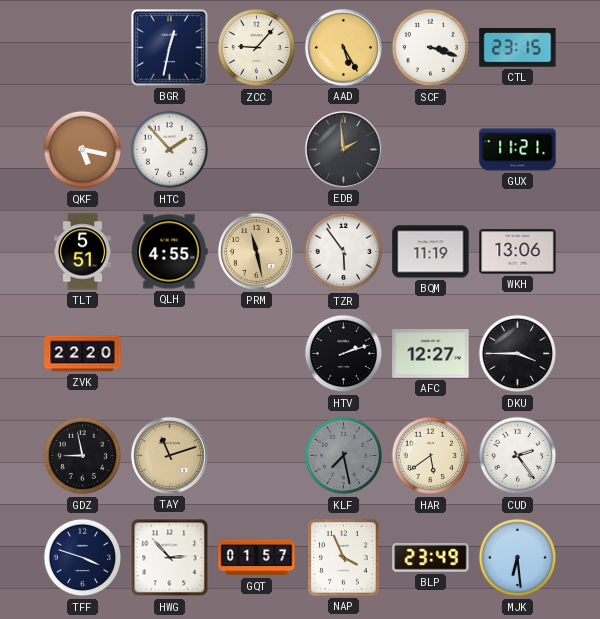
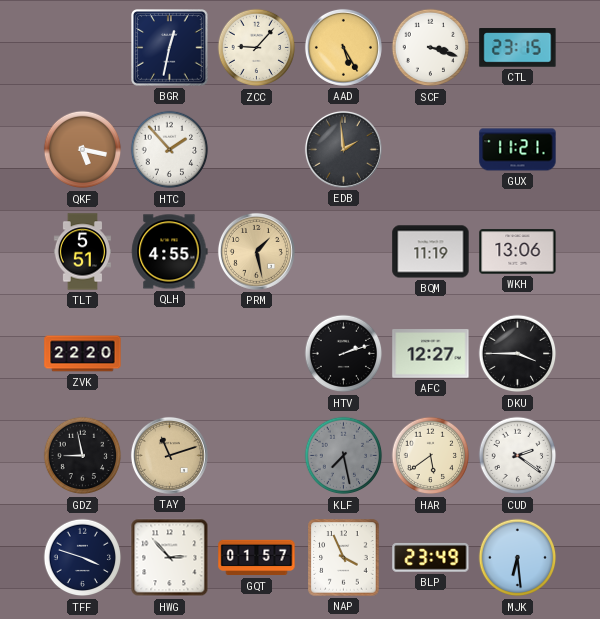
PRM: 11:28 -> 1:28 (256, 251)
TZR: 5:54 -> none (344, 252)
CUD: 2:24 -> 2:21 (518, 456)
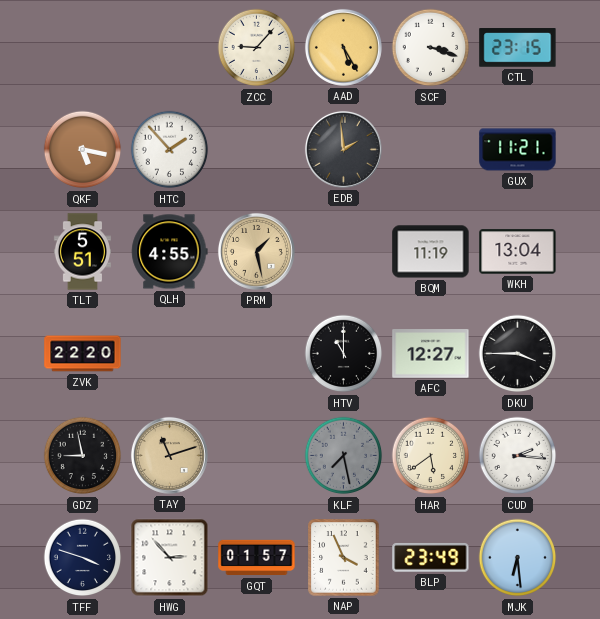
BGR: 12:32 -> none (170, 48)
WKH: 13:06 -> 13:04 (518, 252)
HTV: 2:12 -> 11:00 (344, 354)
CUD: 2:21 -> 2:16 (518, 456)
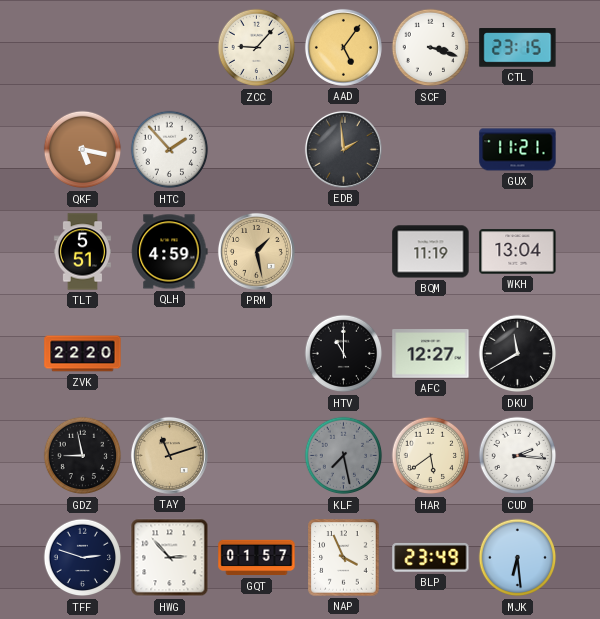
AAD: 5:25 -> 5:06 (343, 47)
QLH: 4:55 -> 4:59 (170, 252)
DKU: 3:45 -> 11:40 (518, 354)
TFF: 3:48 -> 2:48 (83, 558)
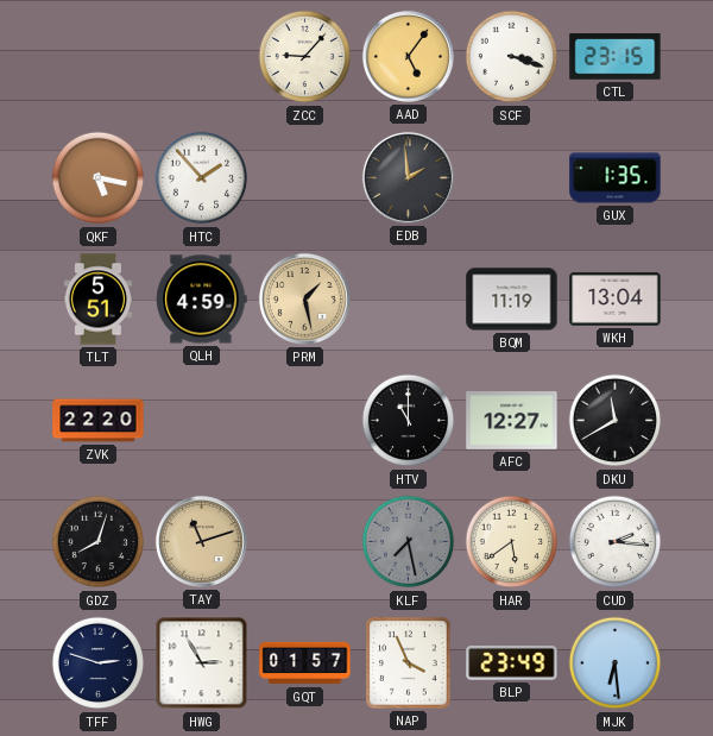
GUX: 11:21 -> 1:35 (616, 178)
GDZ: 8:58 -> 8:03 (99, 542)
HWG: 2:53 -> 2:55 (202, 663)
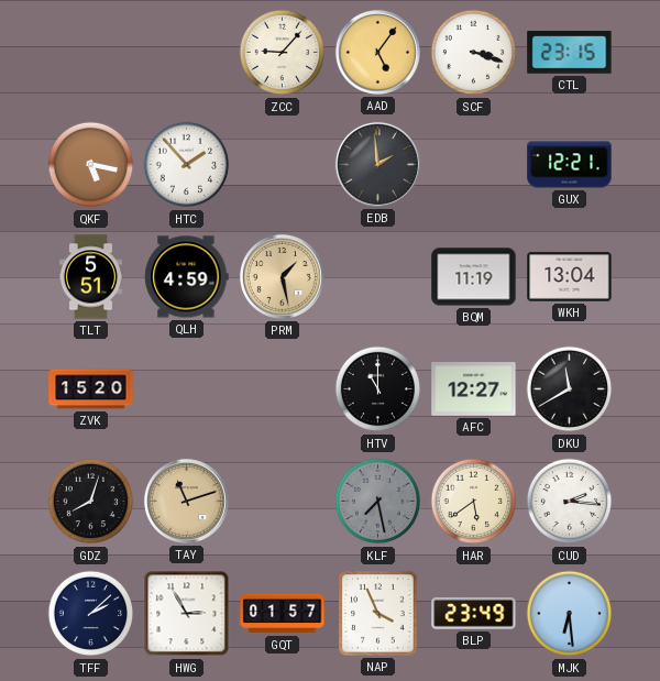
GUX: 1:35 -> 12:21 (570, 165)
ZVK: 22:20 -> 15:20 (91, 389)
TFF: 2:48 -> 2:08 (91, 614)
